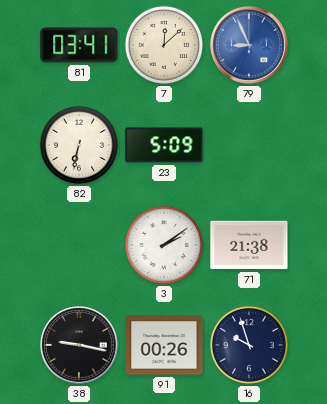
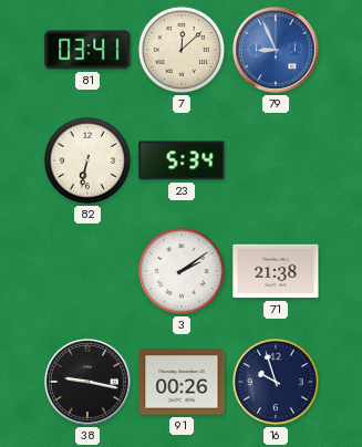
23: 5:09 -> 5:34 (182, 160)
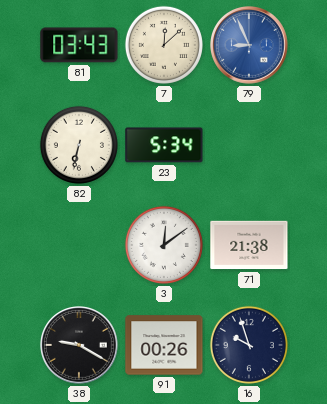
81: 03:41 -> 03:43 (79, 45)
3: 2:09 -> 12:09 (164, 245)
38: 9:17 -> 9:20 (80, 346)
